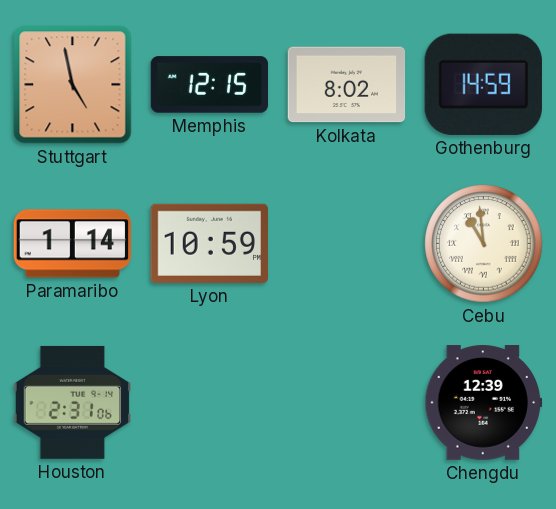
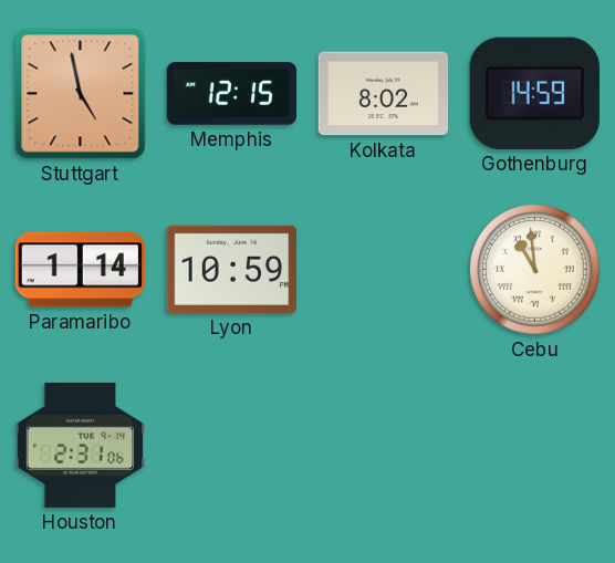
Chengdu: 12:39 -> none (484, 403)
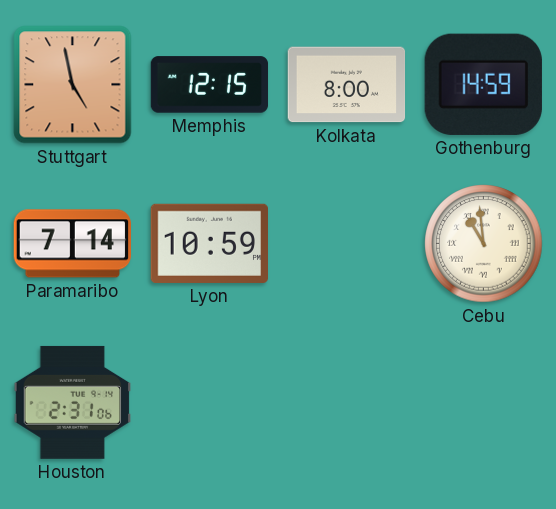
Kolkata: 8:02 -> 8:00 (347, 85)
Paramaribo: 1:14 -> 7:14 (72, 244)
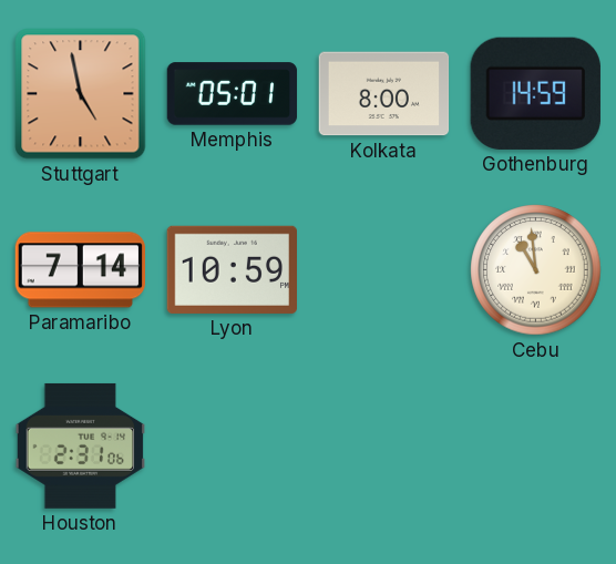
Memphis: 12:15 -> 05:01 (233, 94)
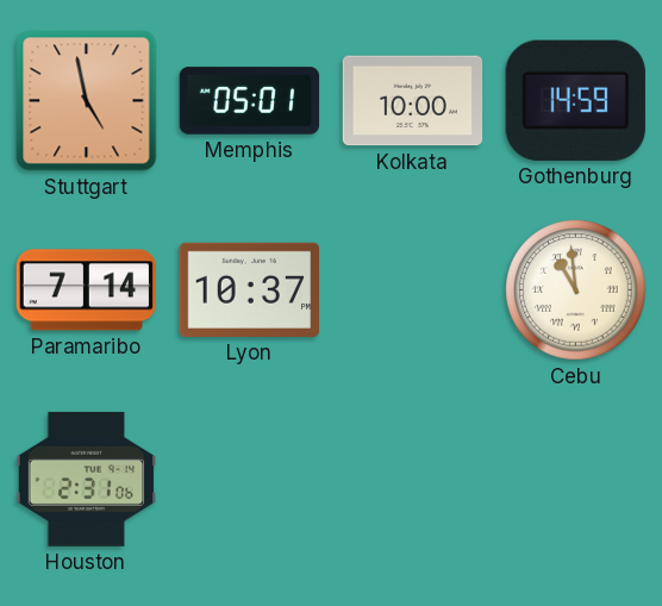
Kolkata: 8:00 -> 10:00 (413, 101)
Lyon: 10:59 -> 10:37 (249, 289)
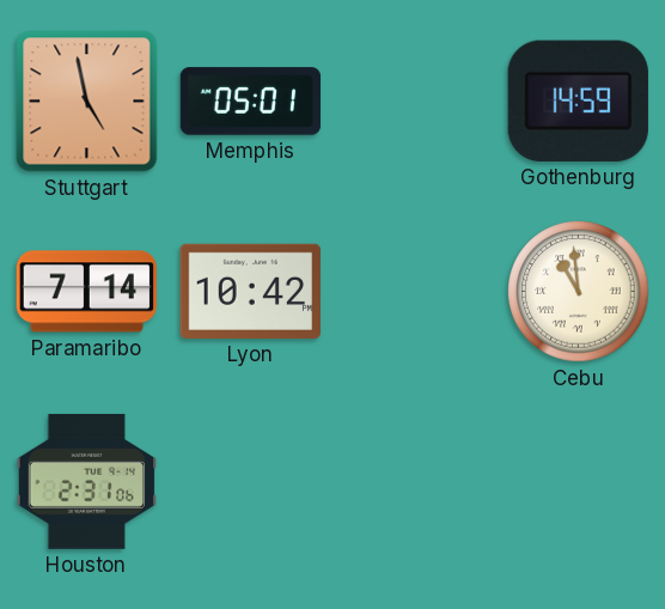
Kolkata: 10:00 -> none (413, 101)
Lyon: 10:37 -> 10:42 (250, 291)
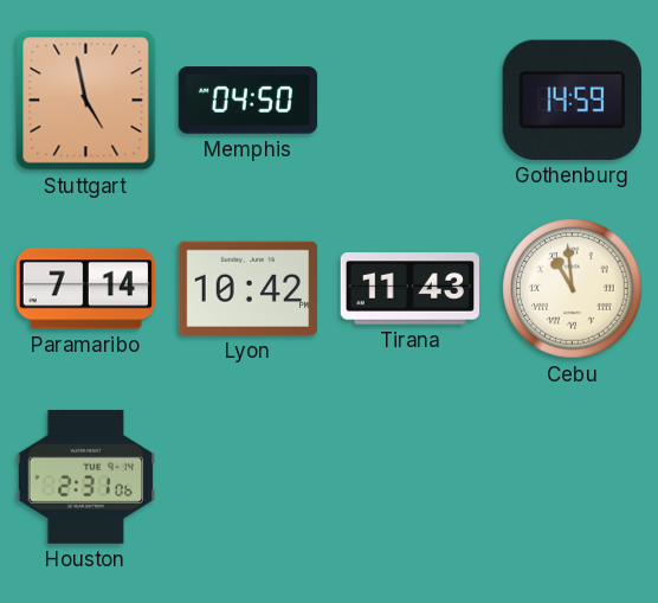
Memphis: 05:01 -> 04:50 (249, 101)
Tirana: none -> 11:43 (409, 289)
